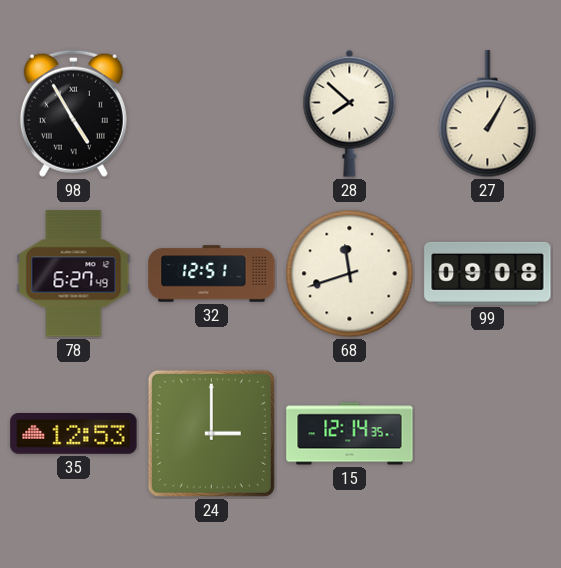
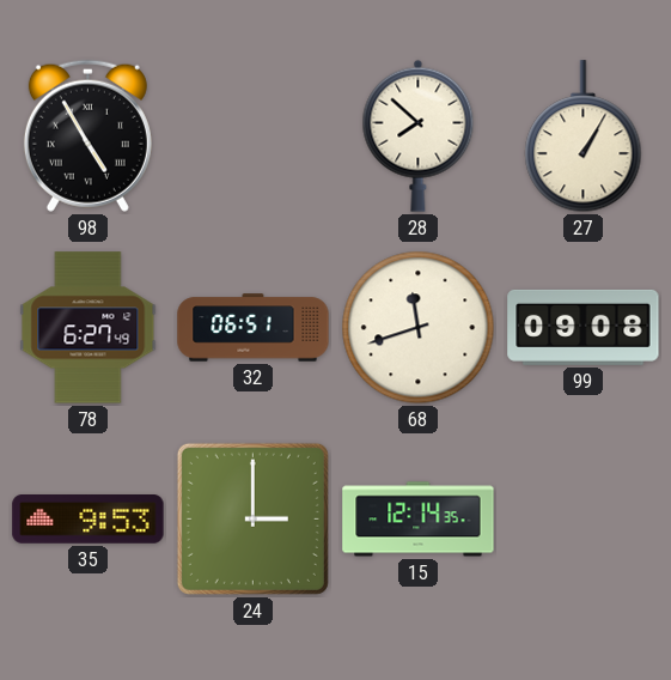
32: 12:51 -> 06:51 (254, 328)
35: 12:53 -> 9:53 (89, 520)
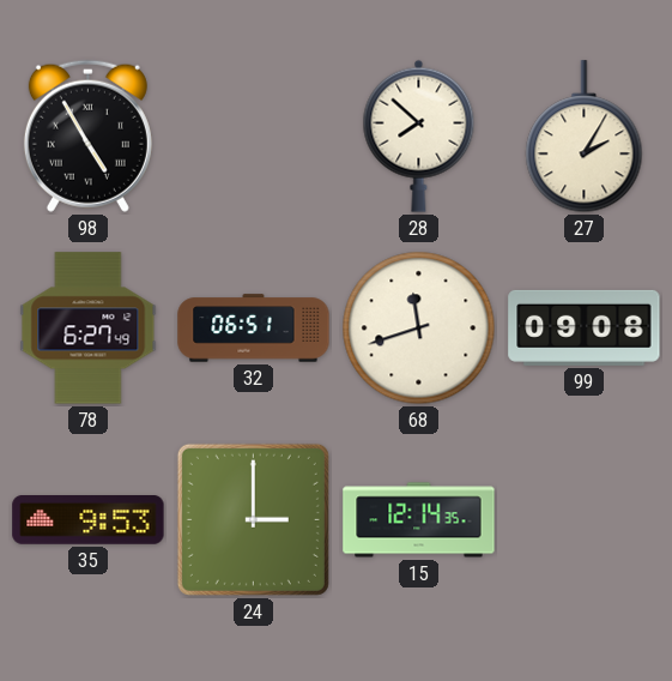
27: 1:05 -> 2:05 (585, 137)
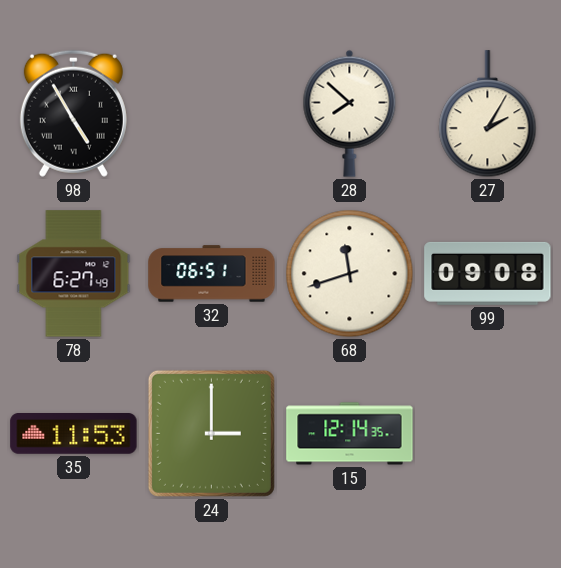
35: 9:53 -> 11:53 (74, 434)
